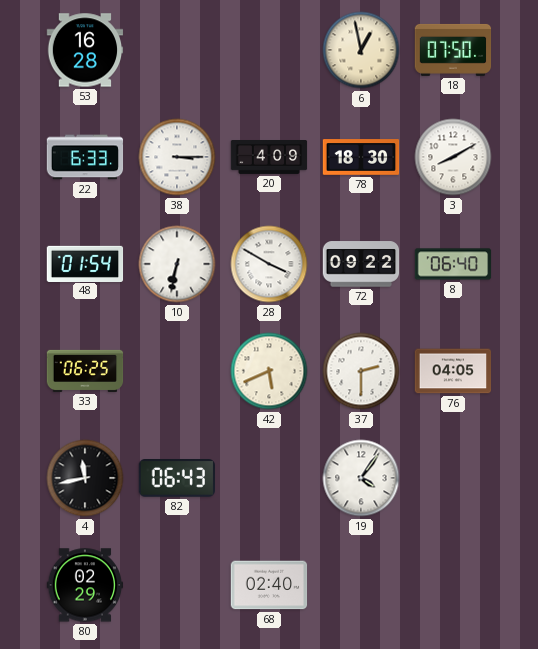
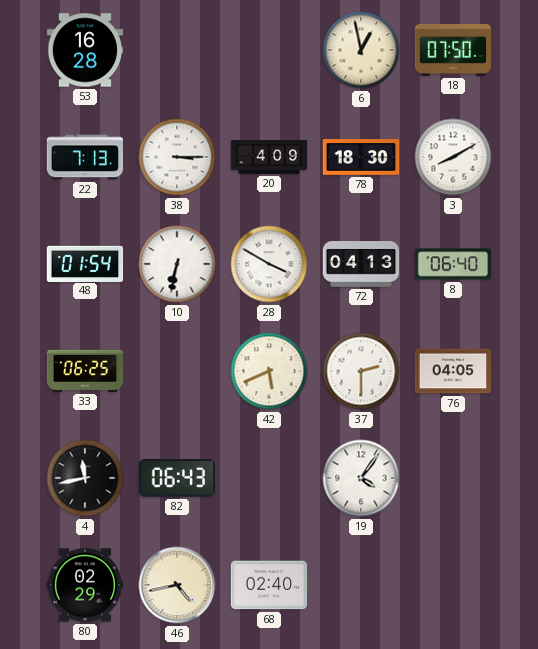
22: 6:33 -> 7:13 (85, 157)
72: 09:22 -> 04:13 (361, 264)
46: none -> 4:43 (177, 585)
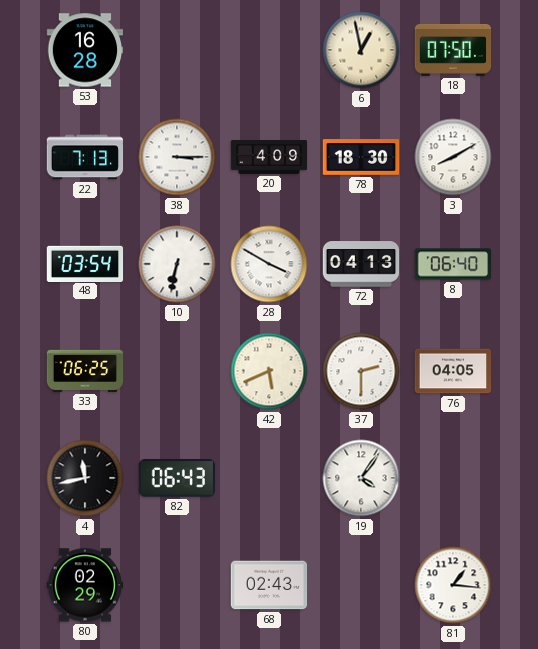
48: 01:54 -> 03:54 (85, 263)
46: 4:43 -> none (177, 585)
68: 02:40 -> 02:43 (269, 585)
81: none -> 1:16 (453, 585)
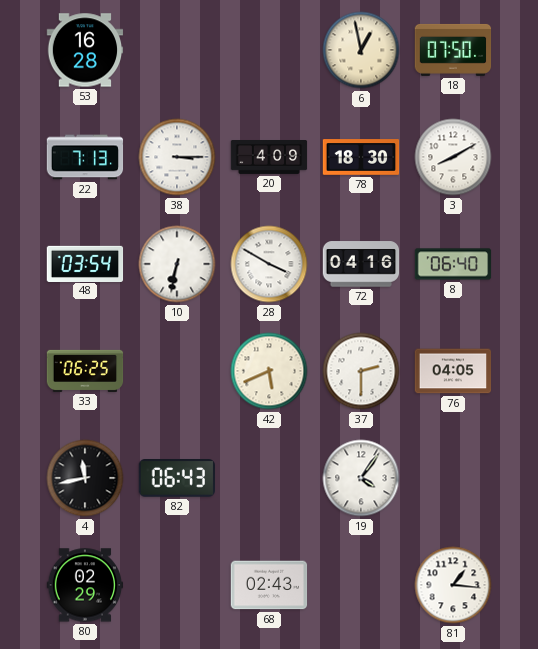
72: 04:13 -> 04:16 (361, 264)
